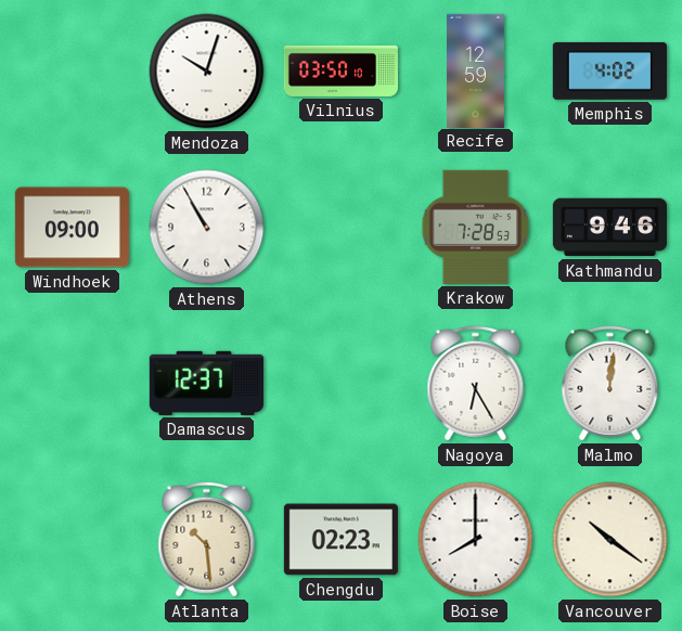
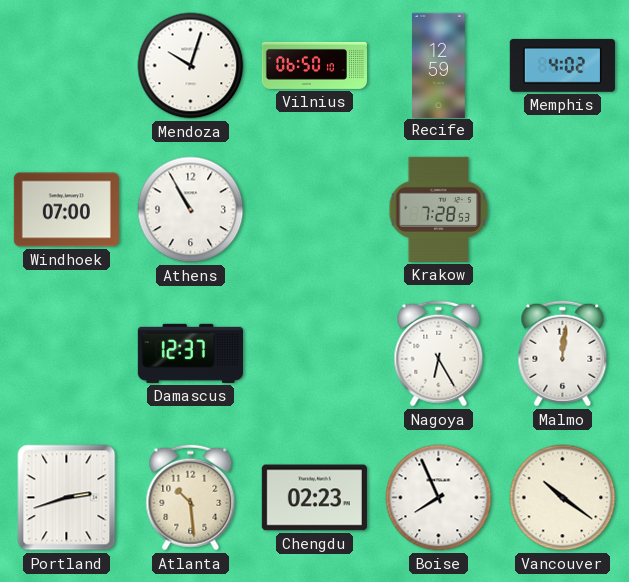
Vilnius: 03:50 -> 06:50 (314, 65)
Windhoek: 09:00 -> 07:00 (66, 210)
Kathmandu: 9:46 -> none (609, 228)
Portland: none -> 2:42 (67, 498)
Boise: 8:00 -> 7:56 (439, 498)
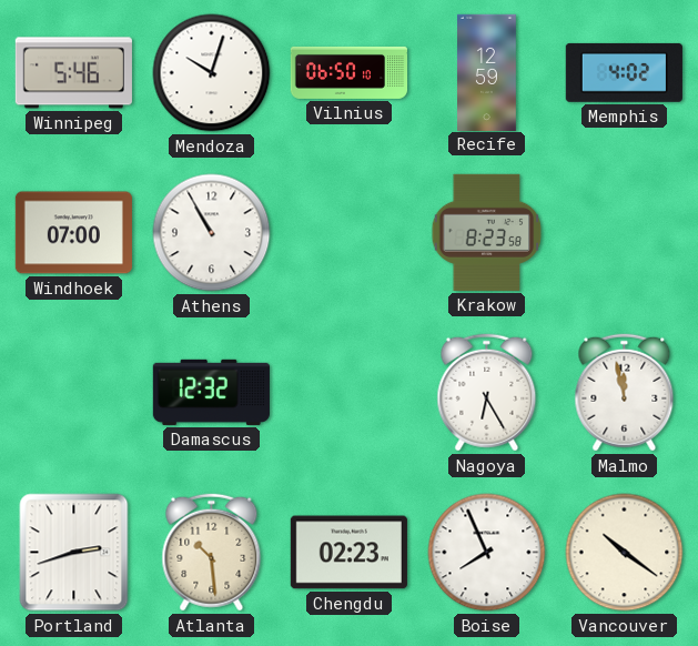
Winnipeg: none -> 5:46 (73, 73)
Krakow: 7:28 -> 8:23 (487, 232)
Damascus: 12:37 -> 12:32 (211, 392)
Malmo: 12:01 -> 11:58 (625, 393)
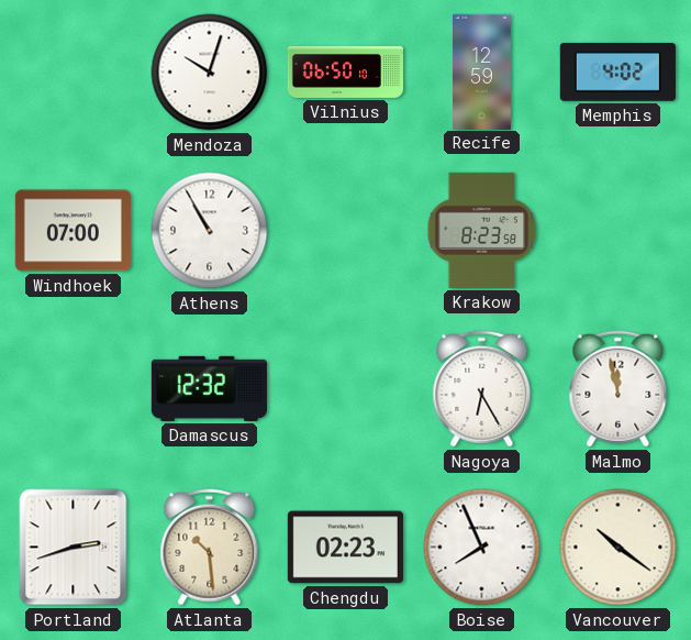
Winnipeg: 5:46 -> none (73, 73)
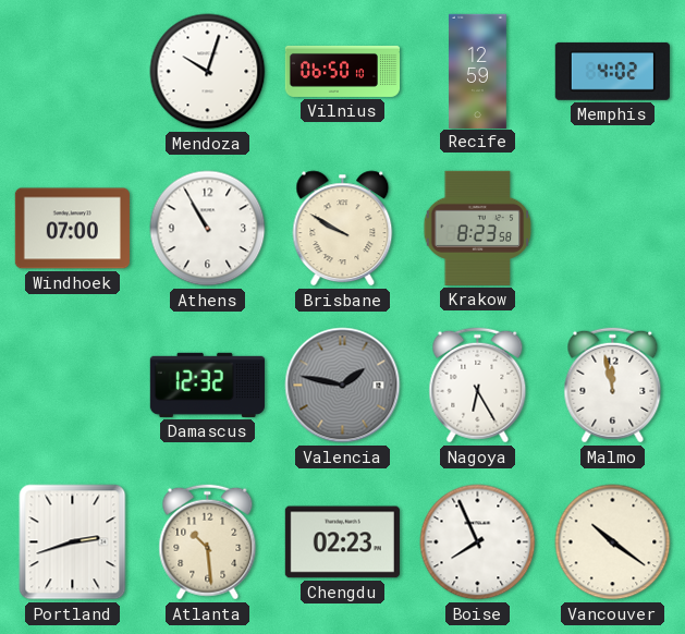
Brisbane: none -> 9:50 (343, 229)
Valencia: none -> 1:47 (343, 386)
